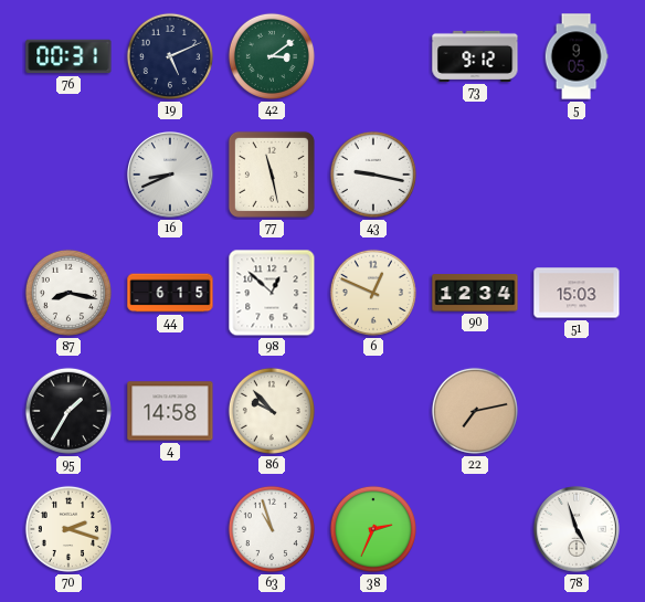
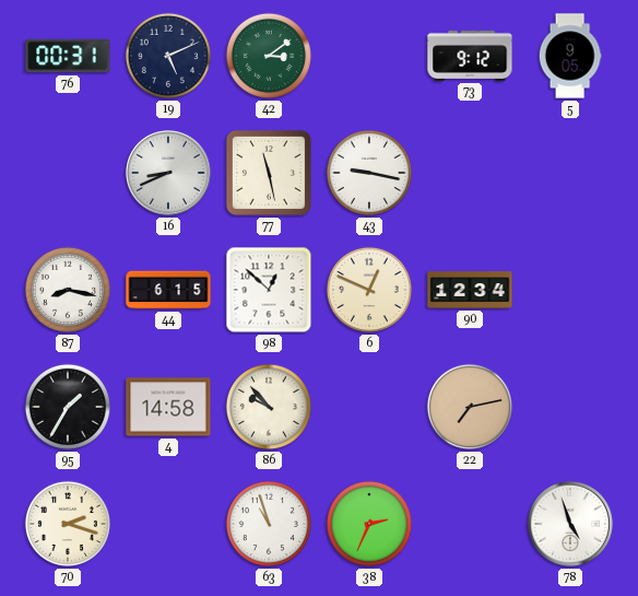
51: 15:03 -> none (577, 293)
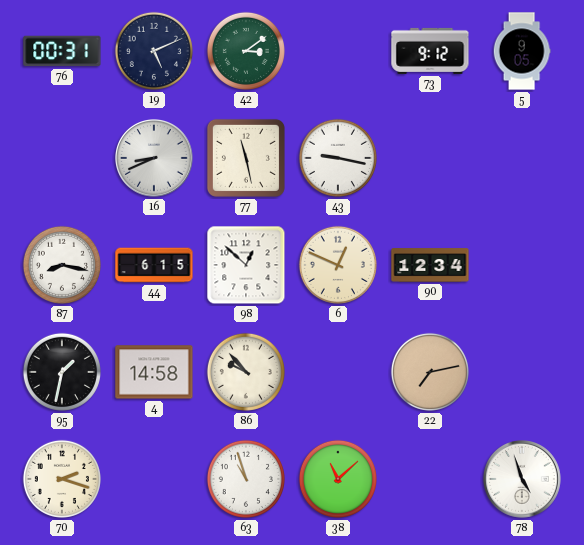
95: 1:35 -> 1:32 (62, 372)
38: 2:34 -> 11:08 (338, 479)
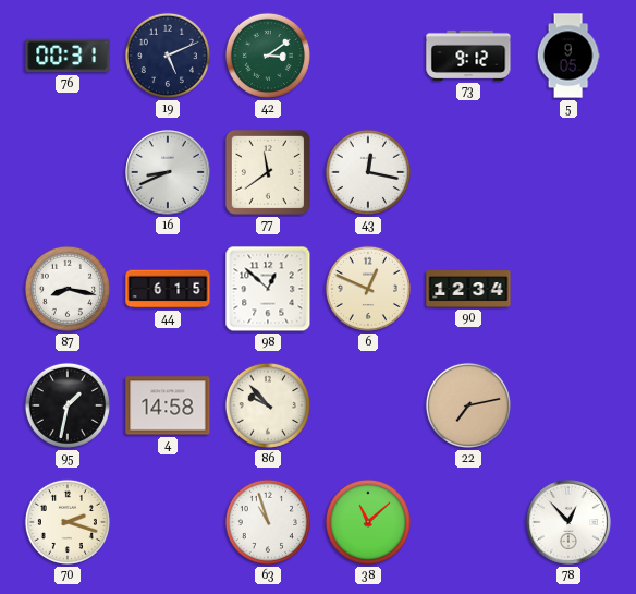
77: 11:28 -> 11:39 (268, 172)
43: 9:17 -> 12:17 (368, 172)
78: 4:57 -> 12:53 (570, 523)
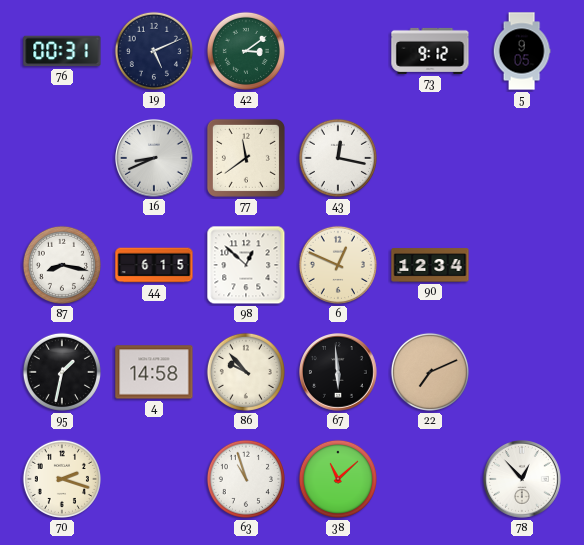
67: none -> 5:59 (339, 373)
22: 7:13 -> 7:11 (430, 372)
